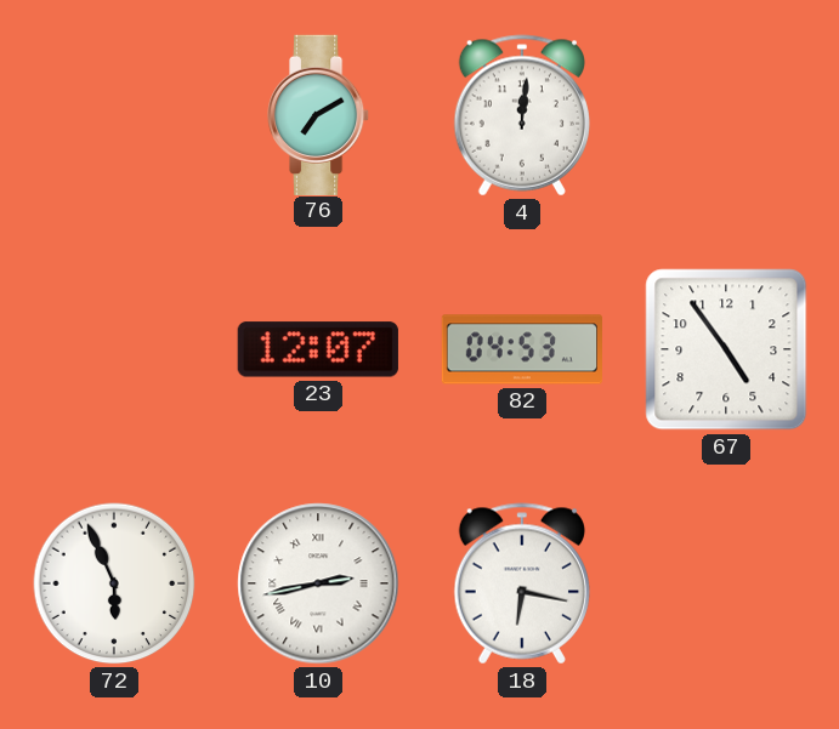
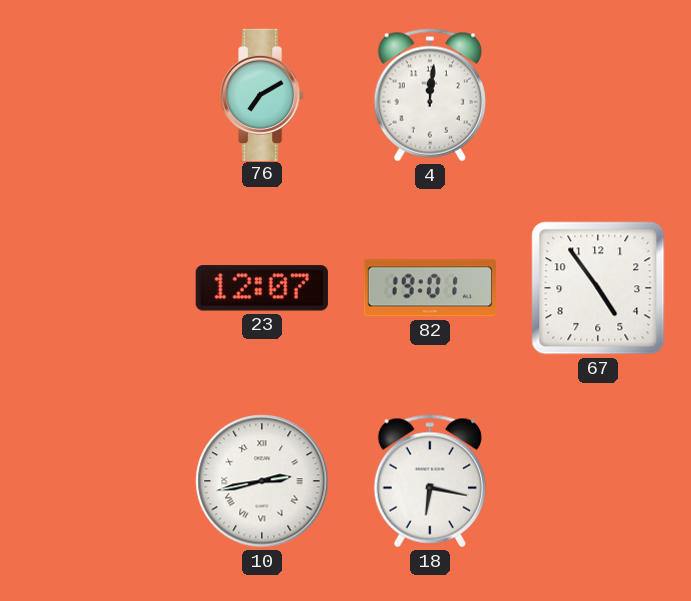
82: 04:53 -> 19:01 (429, 288)
72: 5:56 -> none (114, 583)
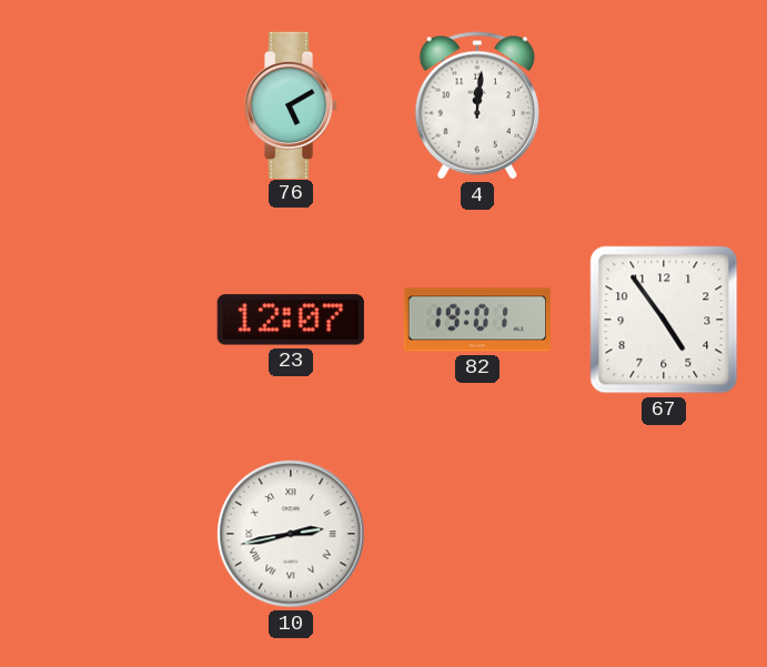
76: 7:10 -> 5:10 (292, 104)
18: 6:17 -> none (430, 481)
